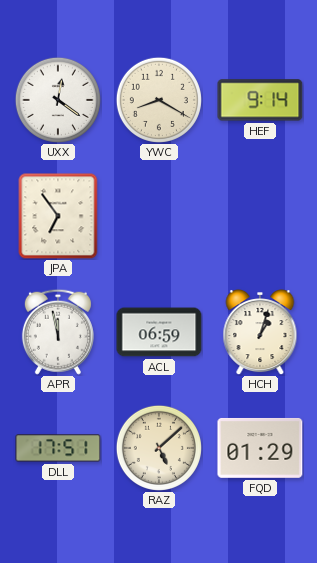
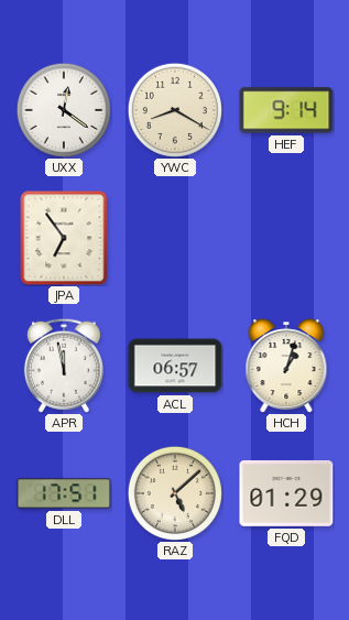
ACL: 06:59 -> 06:57 (175, 366)
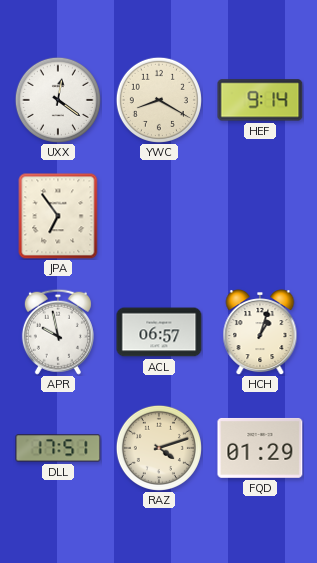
APR: 11:58 -> 9:58 (58, 332)
RAZ: 5:08 -> 4:12 (159, 448)
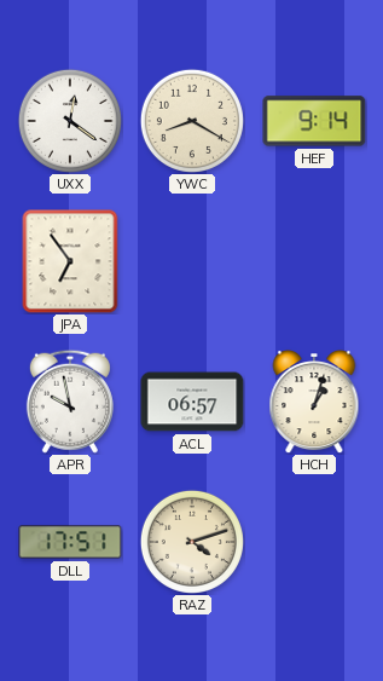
FQD: 01:29 -> none (260, 448)
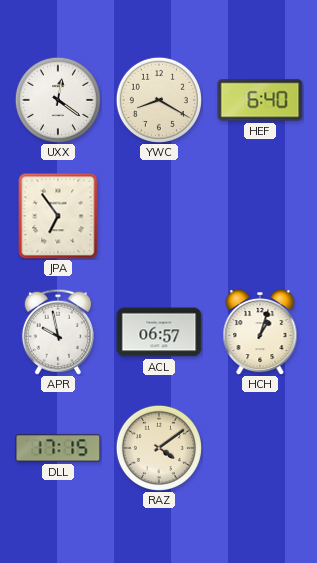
HEF: 9:14 -> 6:40 (260, 100)
DLL: 17:51 -> 17:15 (58, 448)
RAZ: 4:12 -> 4:09 (159, 448)
